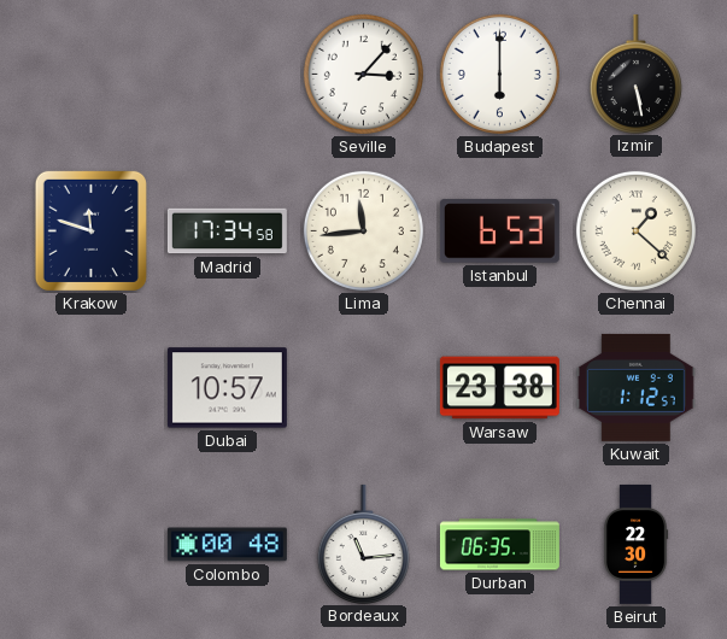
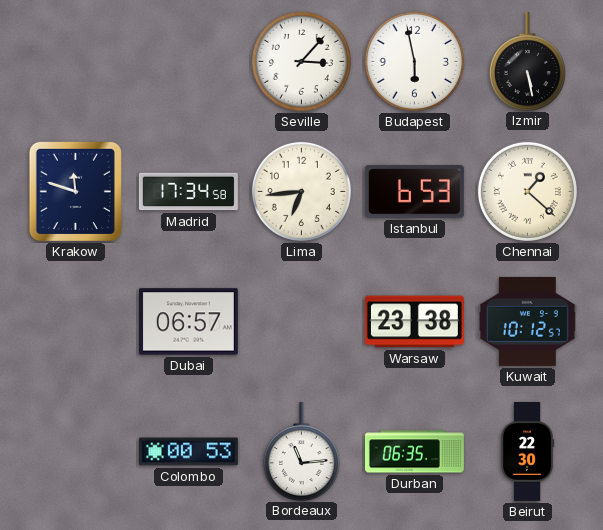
Budapest: 6:00 -> 5:58 (414, 61)
Lima: 11:44 -> 6:44 (301, 191)
Dubai: 10:57 -> 06:57 (188, 322)
Kuwait: 1:12 -> 10:12 (527, 321)
Colombo: 00:48 -> 00:53 (188, 452)
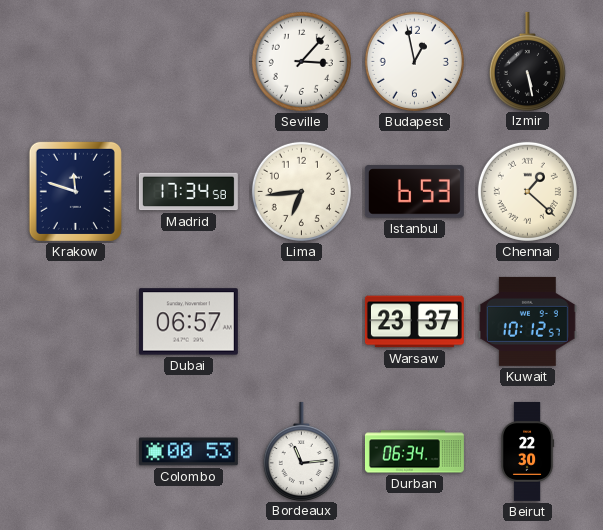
Budapest: 5:58 -> 12:58 (414, 61)
Warsaw: 23:38 -> 23:37 (414, 322)
Durban: 06:35 -> 06:34 (414, 452)
